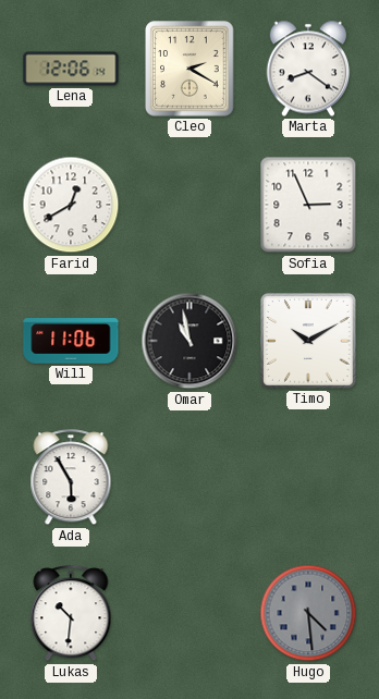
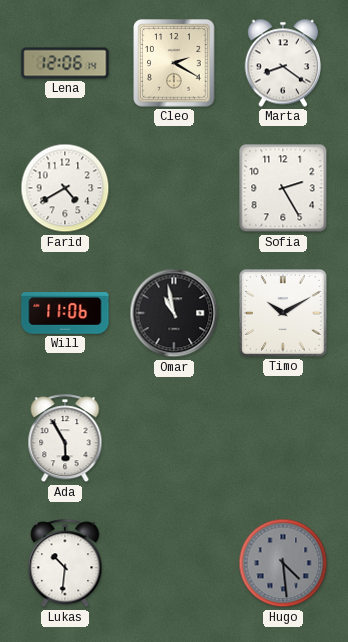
Farid: 12:40 -> 4:40 (65, 188)
Sofia: 2:56 -> 2:25 (283, 188)
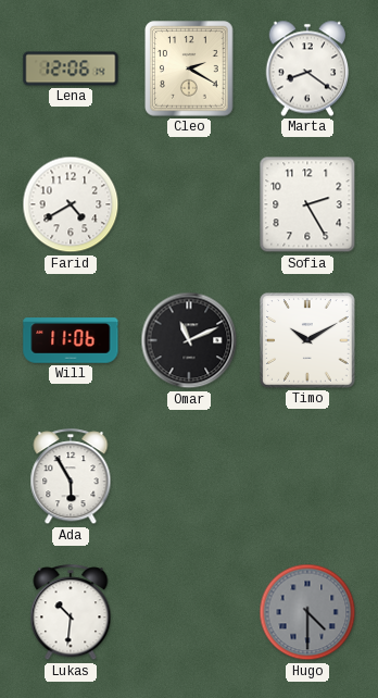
Omar: 10:58 -> 11:11 (189, 340)
Hugo: 4:29 -> 4:30 (307, 612)
